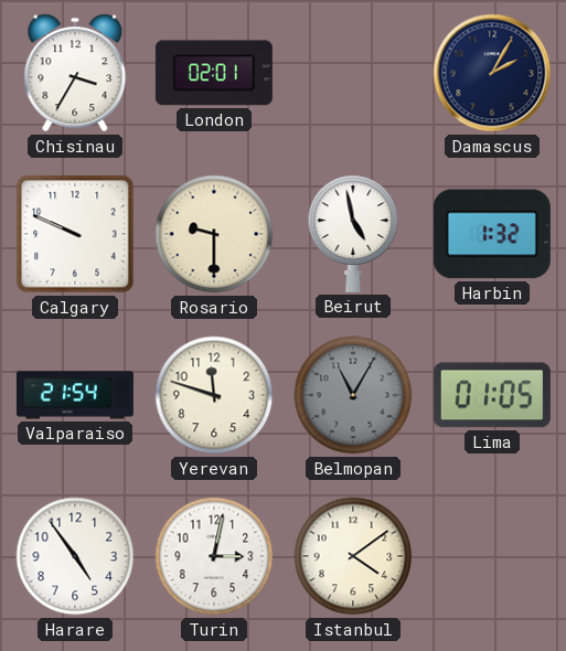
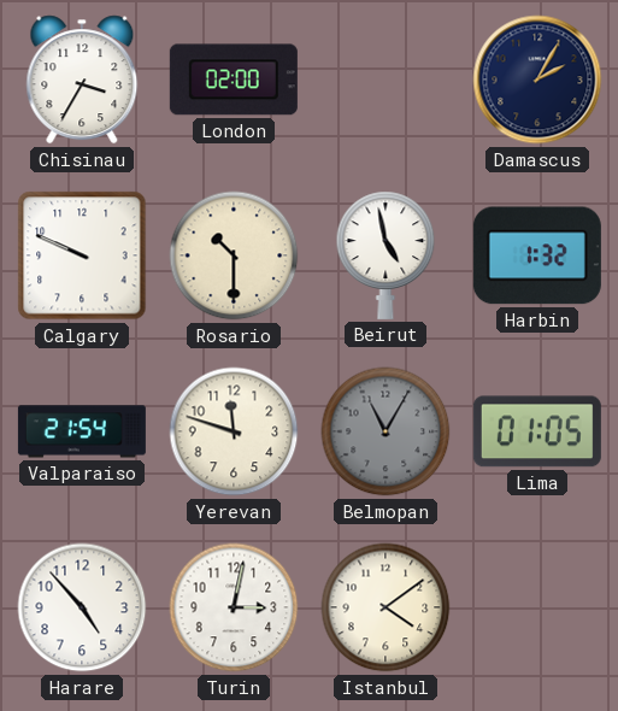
London: 02:01 -> 02:00 (234, 80)
Rosario: 9:30 -> 10:30 (234, 255)
Harare: 4:54 -> 4:53 (82, 607)
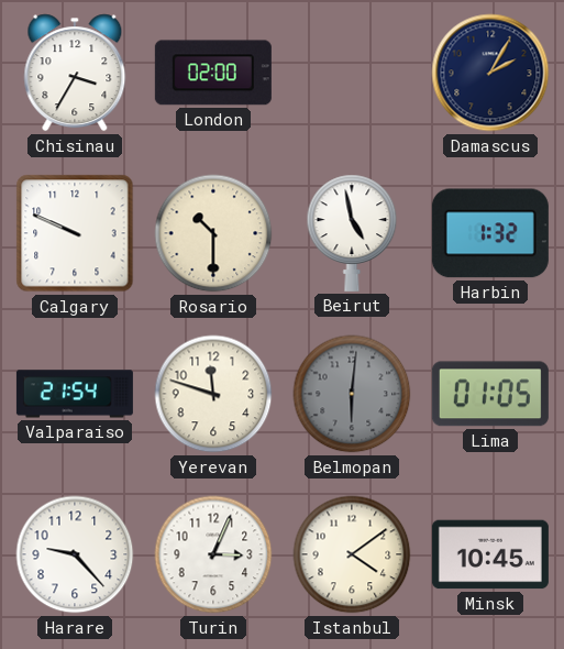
Belmopan: 11:05 -> 6:01 (352, 394)
Harare: 4:53 -> 9:23 (75, 554)
Turin: 3:02 -> 3:04 (213, 554)
Minsk: none -> 10:45 (490, 554)
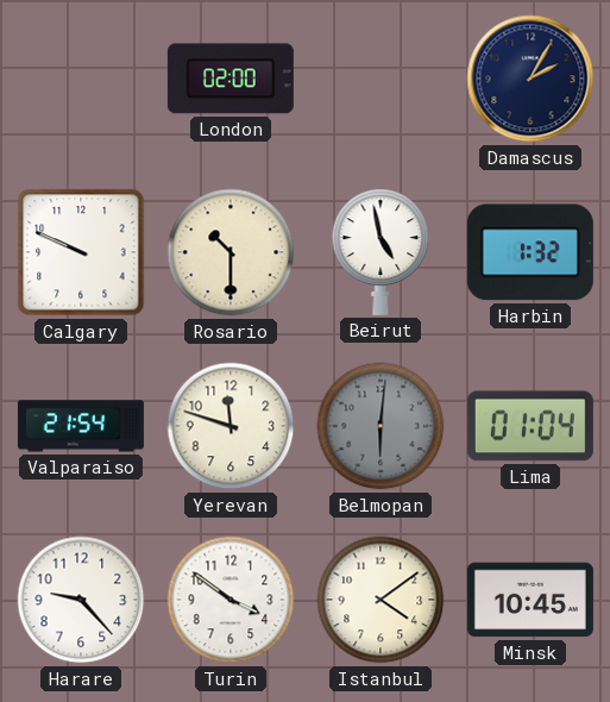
Chisinau: 3:35 -> none (75, 73)
Lima: 01:05 -> 01:04 (530, 426)
Turin: 3:04 -> 3:51 (231, 600)
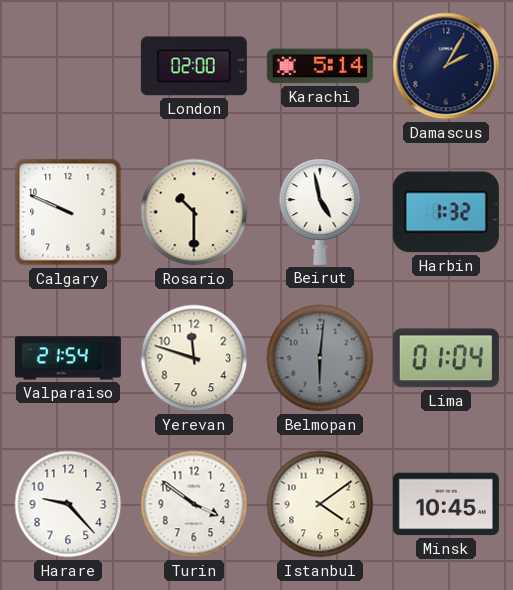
Karachi: none -> 5:14 (320, 66)
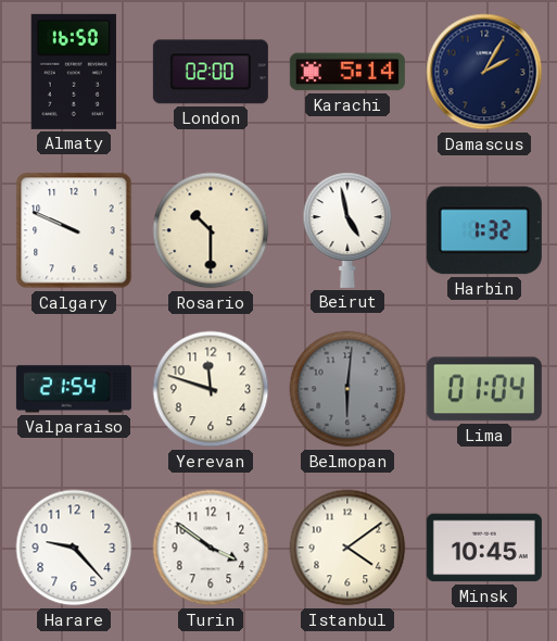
Almaty: none -> 16:50 (74, 72)
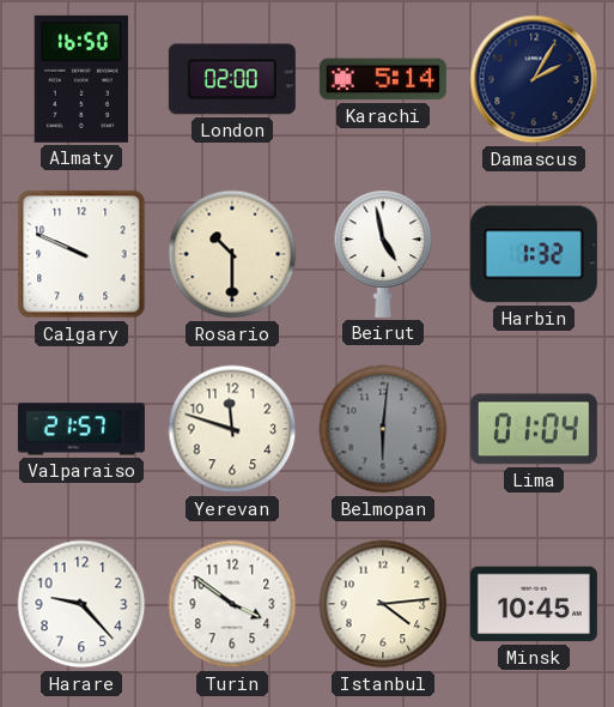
Valparaiso: 21:54 -> 21:57 (81, 429)
Istanbul: 4:09 -> 4:14 (383, 604)
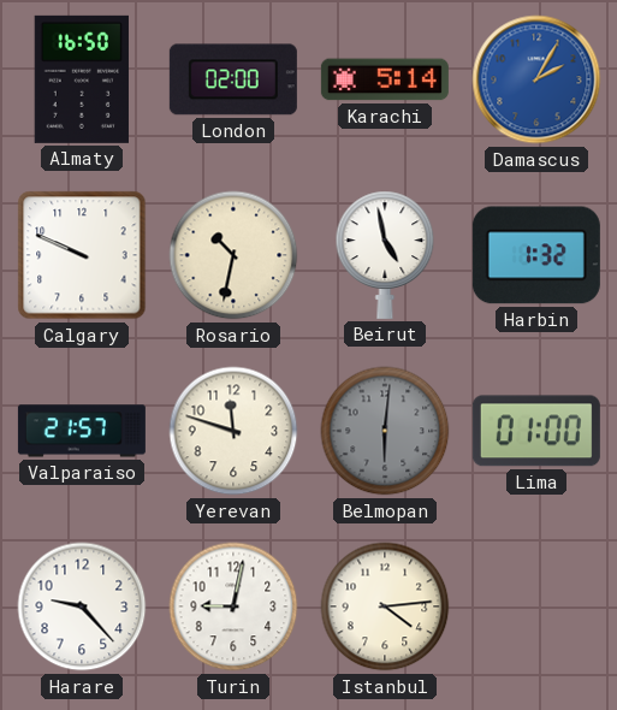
Damascus dial: navy -> blue (536, 79)
Rosario: 10:30 -> 10:32 (233, 255)
Lima: 01:04 -> 01:00 (536, 431)
Turin: 3:51 -> 9:02 (233, 607)
Minsk: 10:45 -> none (534, 604)
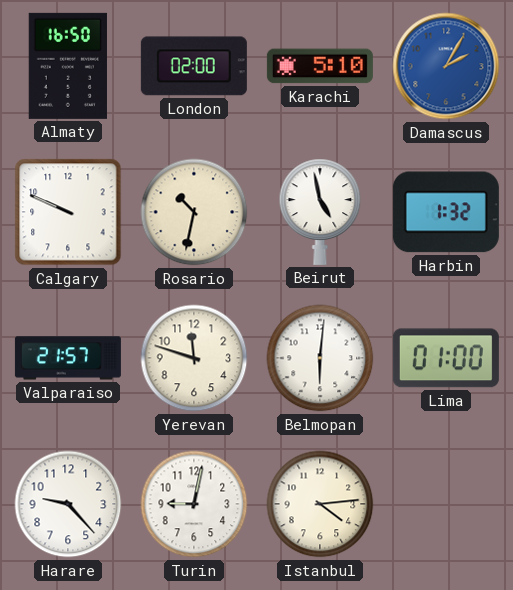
Karachi: 5:14 -> 5:10 (320, 66)
Belmopan dial: grey -> white (320, 358)
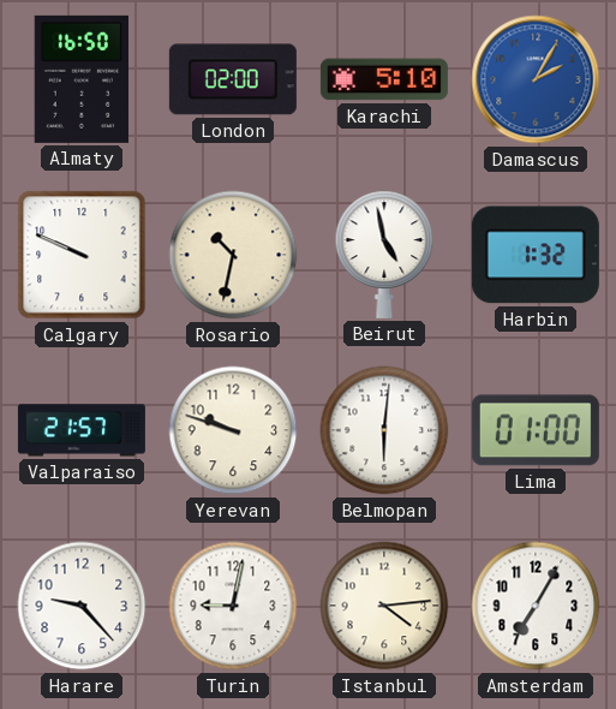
Yerevan: 11:48 -> 9:48 (233, 430)
Amsterdam: none -> 7:05 (536, 606)
